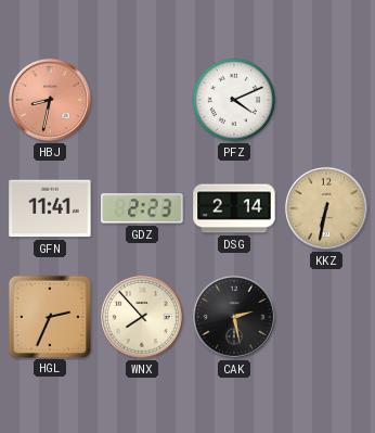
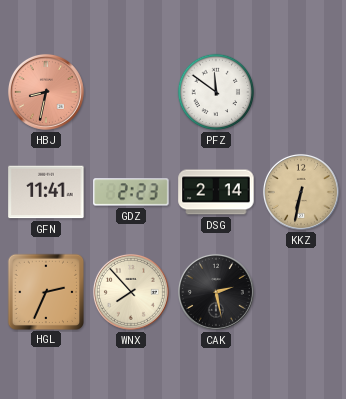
PFZ: 4:11 -> 11:51 (216, 92)
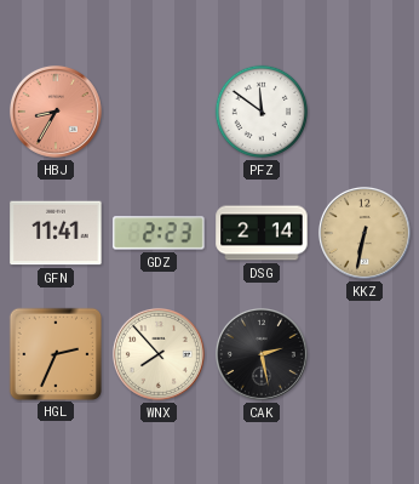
HBJ: 8:32 -> 8:35 (56, 112)
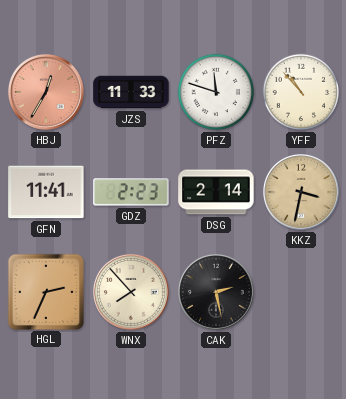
HBJ: 8:35 -> 12:35 (46, 92)
JZS: none -> 11:33 (131, 92)
PFZ: 11:51 -> 11:48 (216, 92)
YFF: none -> 10:53 (301, 92)
KKZ: 6:32 -> 3:32 (301, 192)
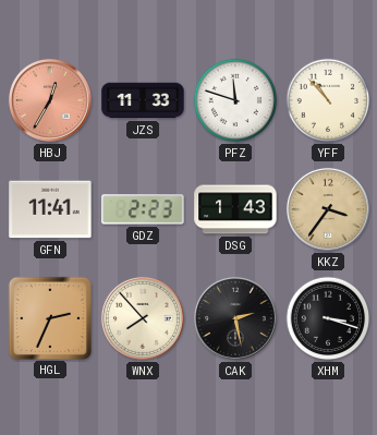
DSG: 2:14 -> 1:43 (235, 209)
KKZ: 3:32 -> 3:36 (328, 209)
XHM: none -> 3:18 (328, 318)
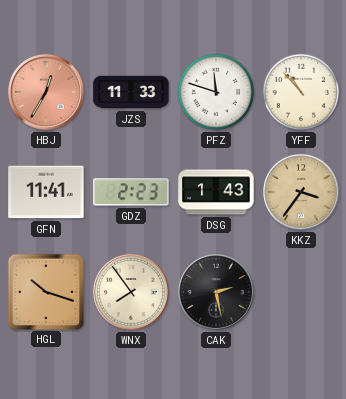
HGL: 2:34 -> 10:18 (45, 291)
WNX: 7:53 -> 7:54 (131, 292)
XHM: 3:18 -> none (328, 318)
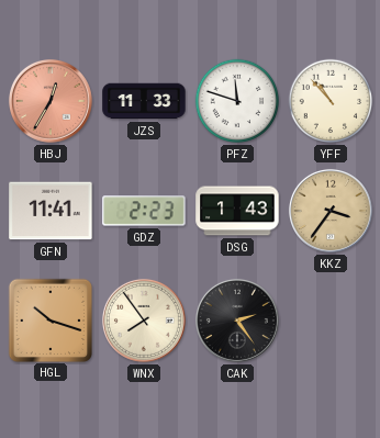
CAK: 2:28 -> 2:24 (237, 321)
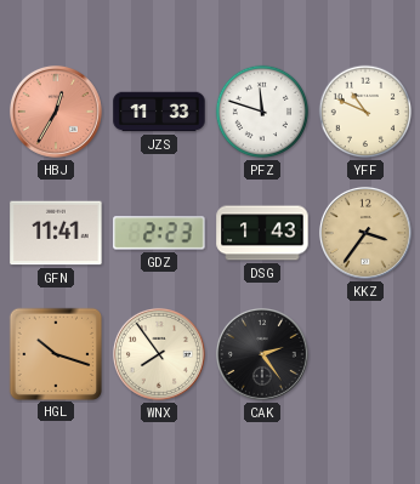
YFF: 10:53 -> 10:49 (365, 112)
